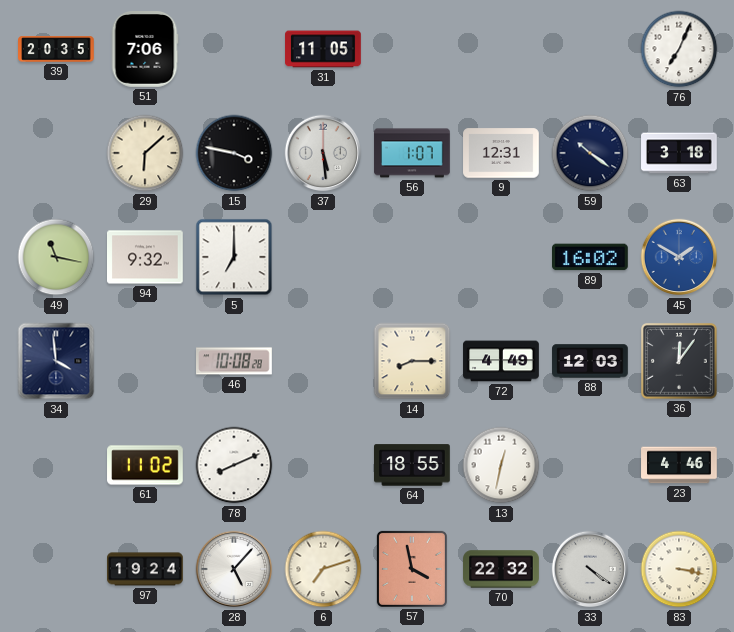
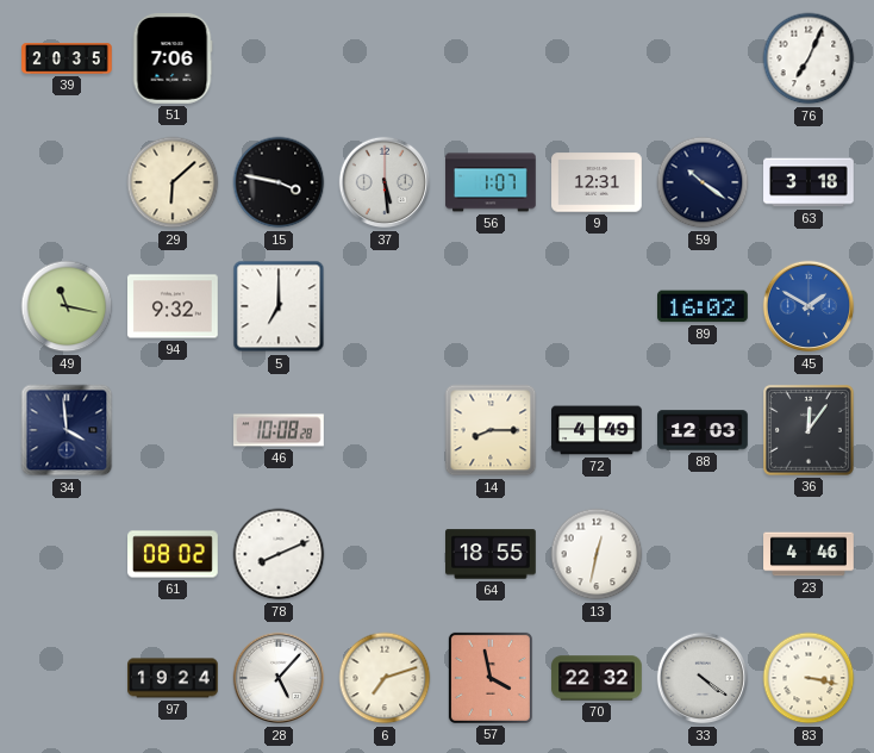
31: 11:05 -> none (323, 49)
61: 11:02 -> 08:02 (173, 554)
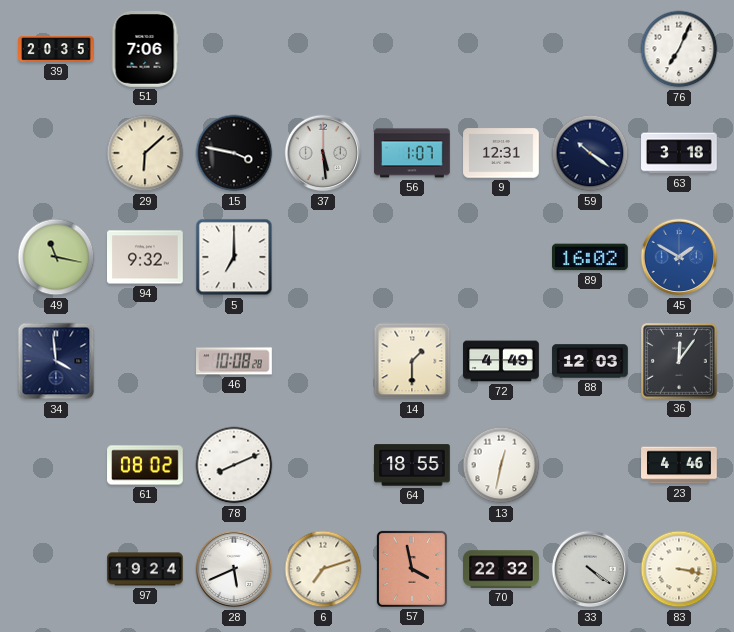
14: 8:15 -> 1:30 (412, 361)
28: 5:07 -> 5:41 (234, 569)
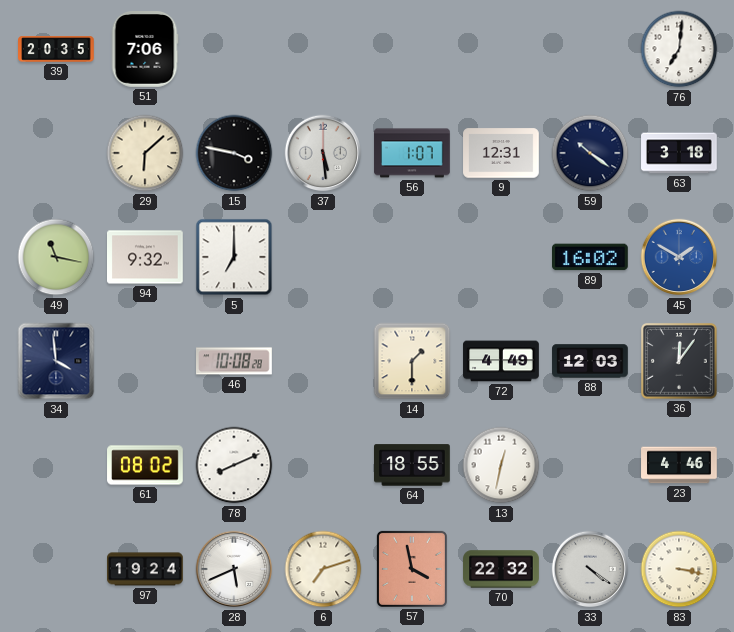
76: 7:04 -> 7:01 (679, 49)
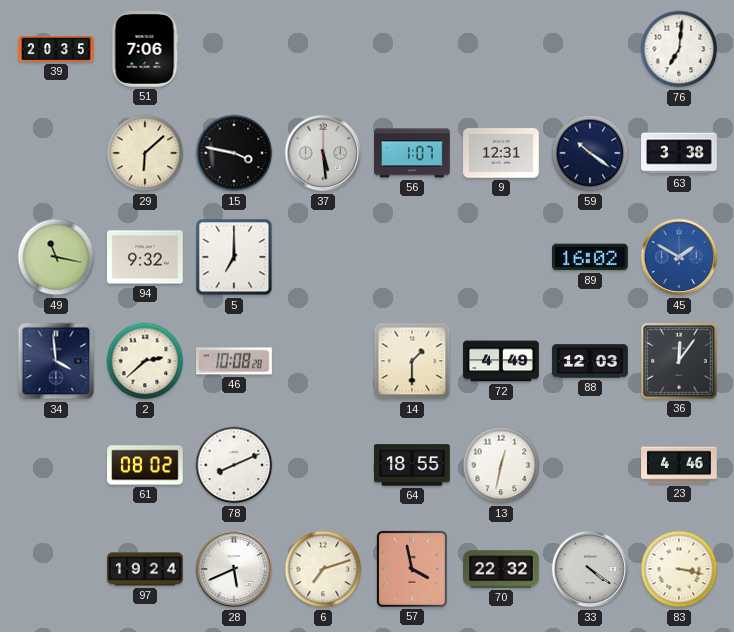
63: 3:18 -> 3:38 (679, 153)
2: none -> 2:38 (145, 361)
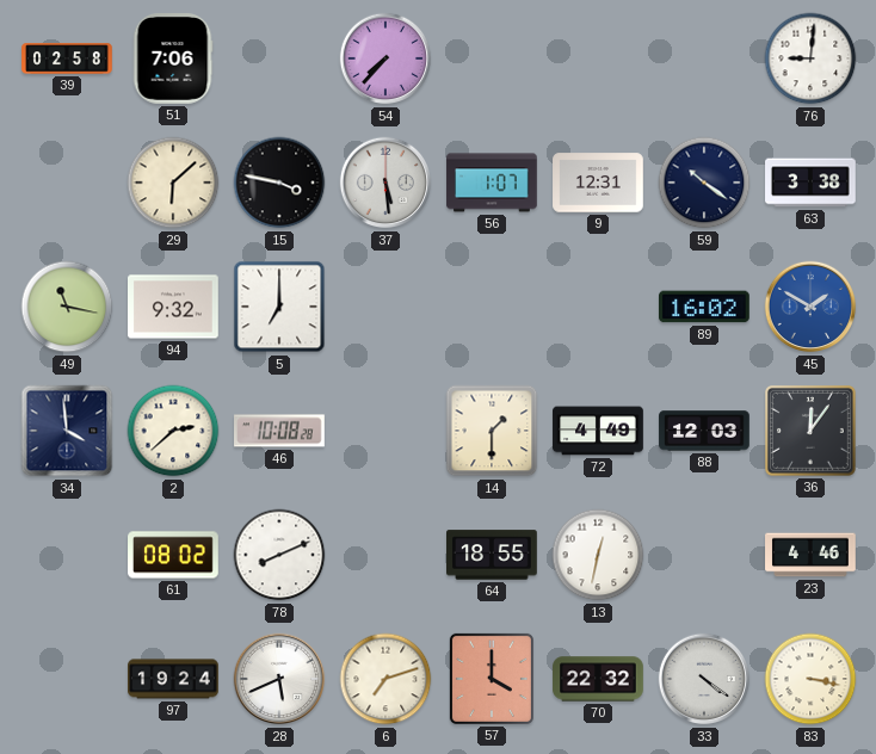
39: 20:35 -> 02:58 (67, 58)
54: none -> 7:37 (385, 58)
76: 7:01 -> 9:01 (810, 58)
57: 3:58 -> 4:00 (492, 679)
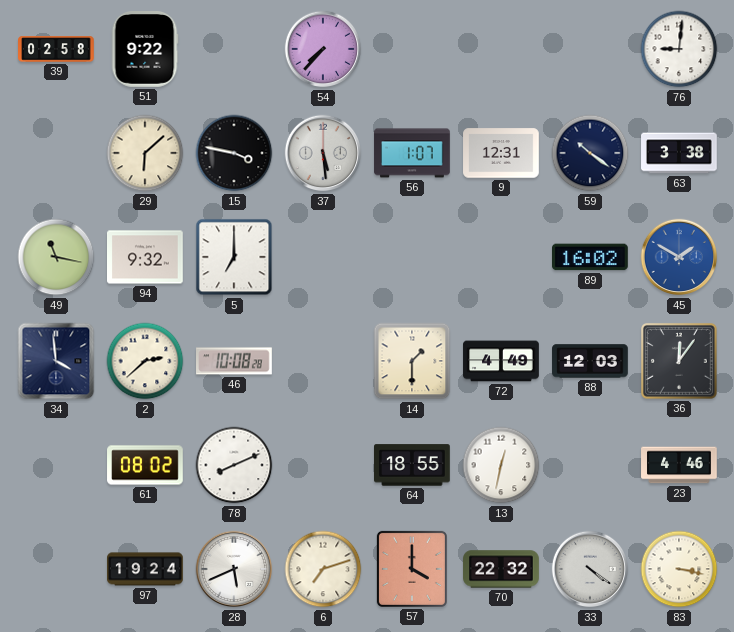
51: 7:06 -> 9:22 (145, 50)
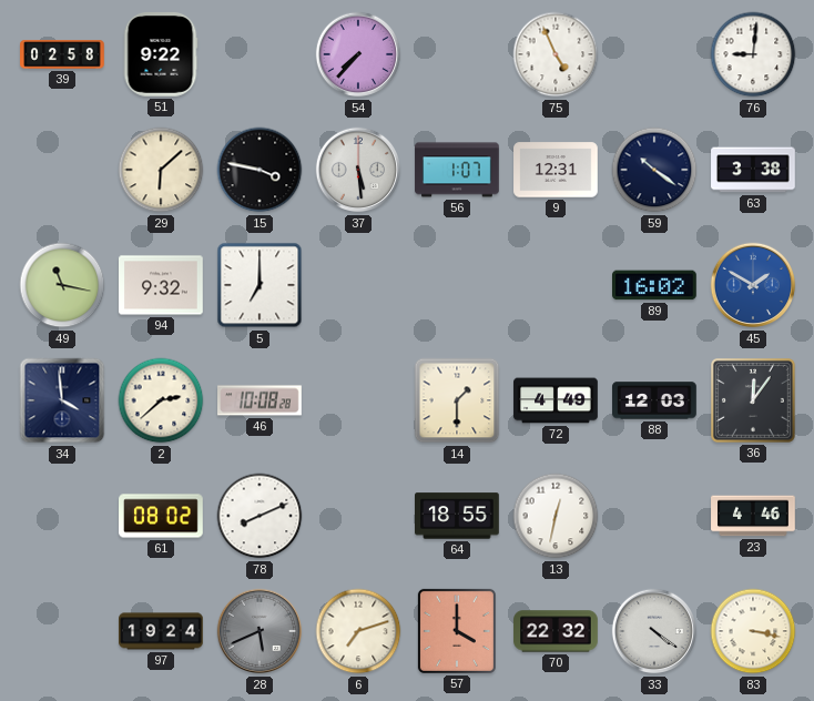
75: none -> 4:56 (556, 54)
28 dial: white -> grey (260, 631)
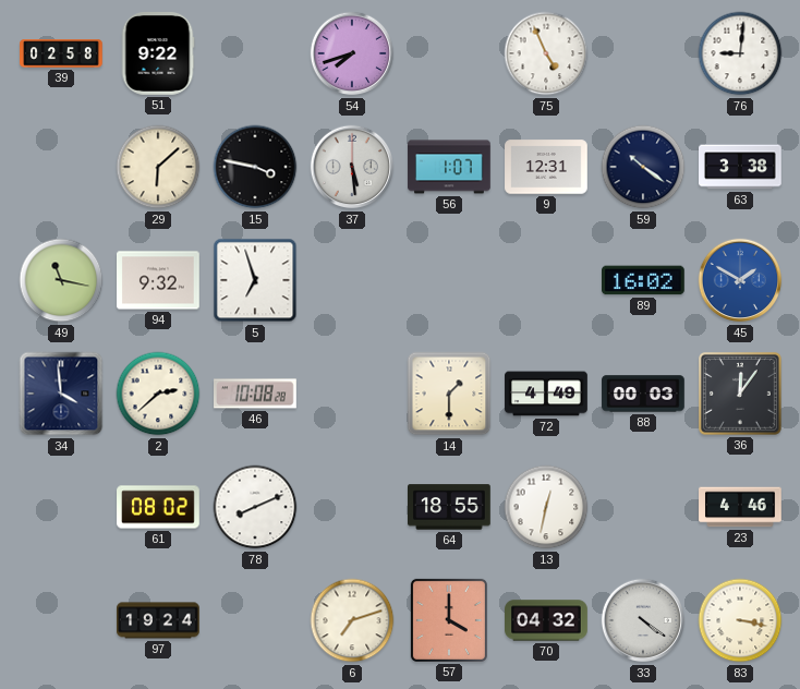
54: 7:37 -> 7:42 (352, 53)
5: 7:00 -> 6:57 (255, 280)
88: 12:03 -> 00:03 (643, 394)
28: 5:41 -> none (260, 631)
70: 22:32 -> 04:32 (546, 620)
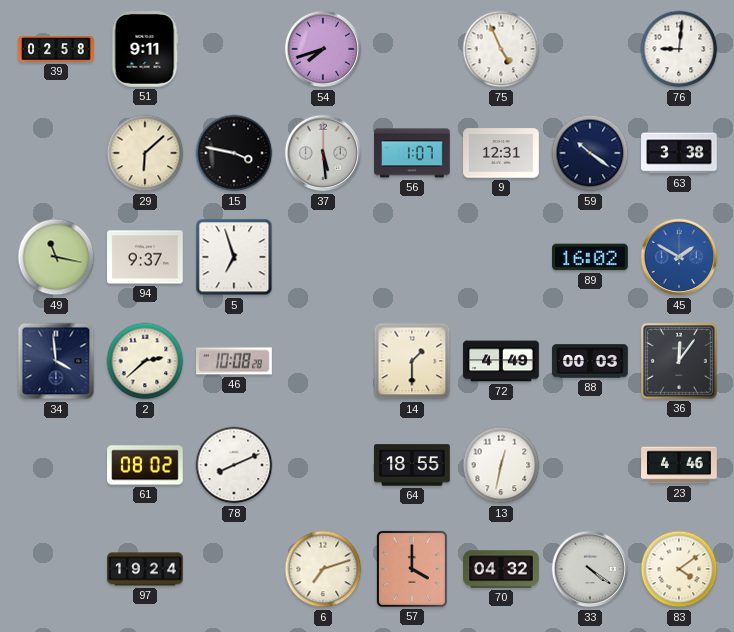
51: 9:22 -> 9:11 (145, 50)
94: 9:32 -> 9:37 (146, 257)
83: 3:17 -> 4:09 (679, 569)
